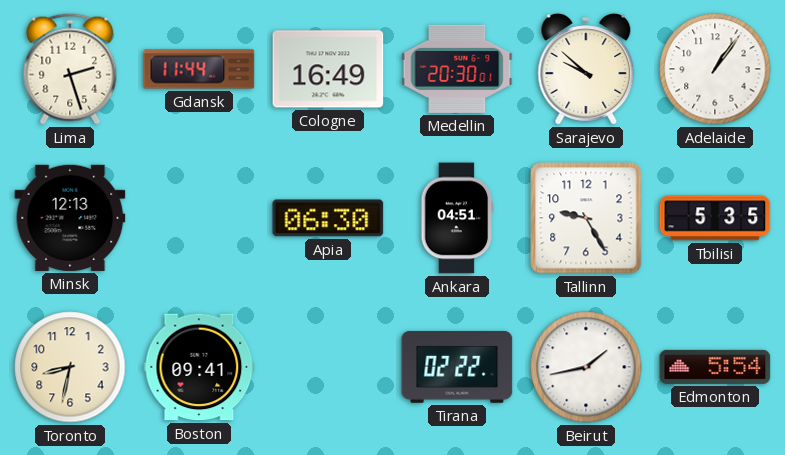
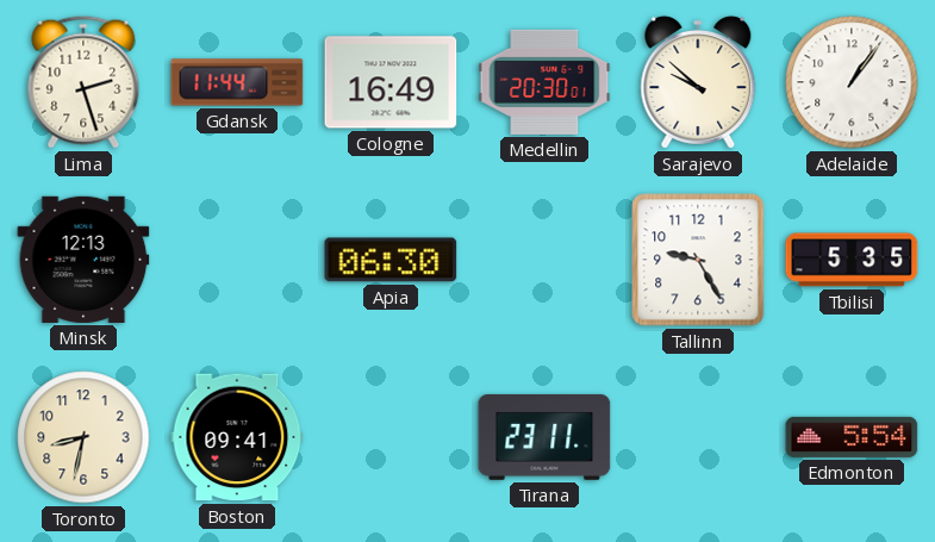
Ankara: 04:51 -> none (457, 218)
Tirana: 02:22 -> 23:11 (544, 437)
Beirut: 1:43 -> none (586, 367)
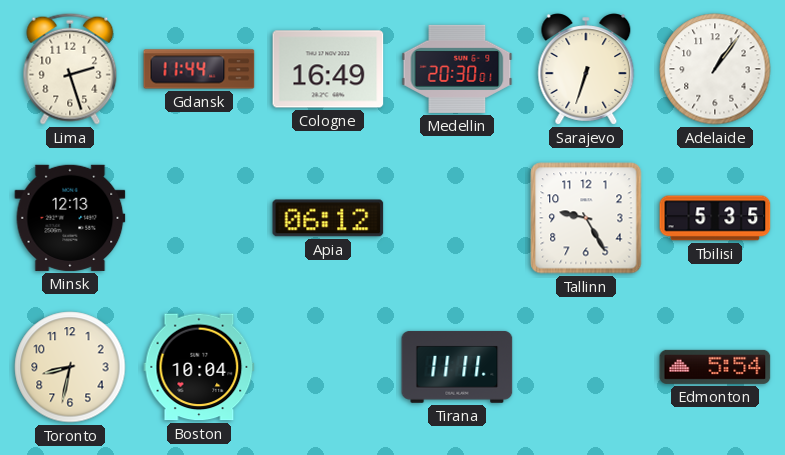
Sarajevo: 9:52 -> 6:33 (586, 69)
Apia: 06:30 -> 06:12 (328, 218)
Boston: 09:41 -> 10:04 (199, 367)
Tirana: 23:11 -> 11:11 (457, 367)
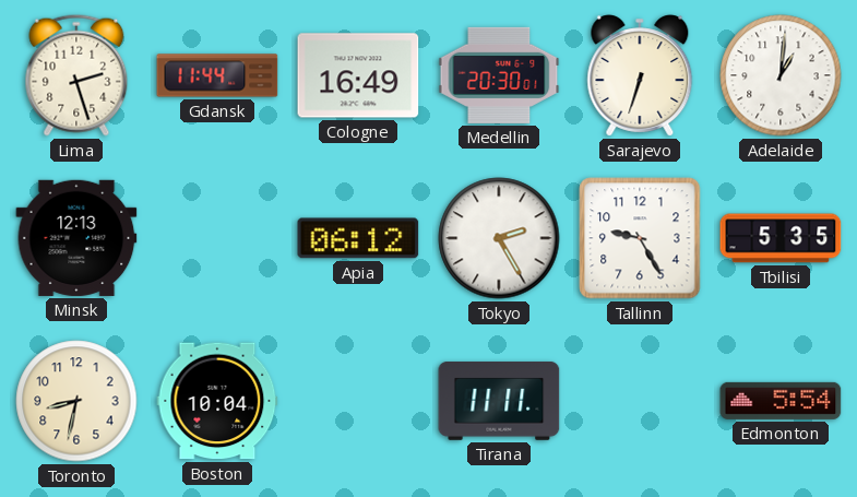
Adelaide: 1:06 -> 1:01 (781, 75)
Tokyo: none -> 2:25 (499, 238)
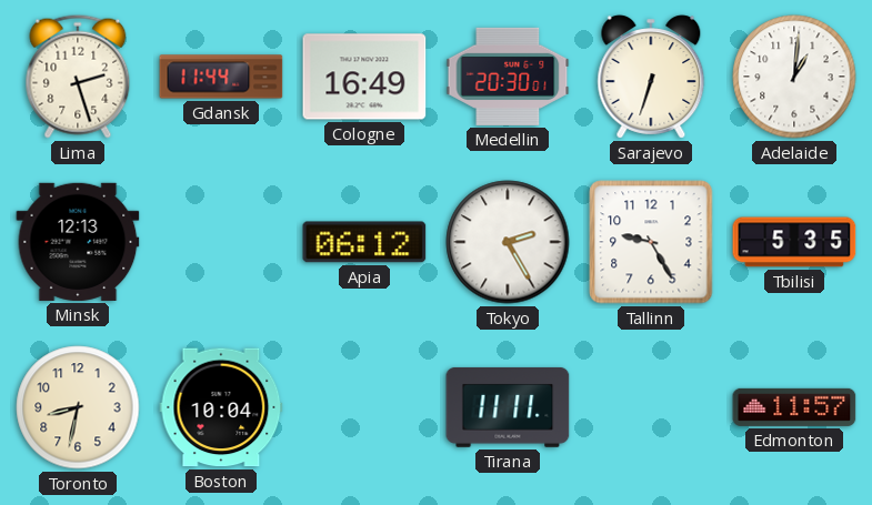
Edmonton: 5:54 -> 11:57 (794, 407)
